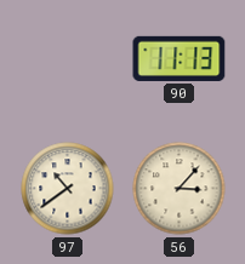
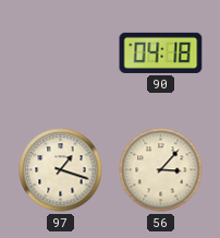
90: 11:13 -> 04:18 (161, 52)
97: 10:39 -> 1:18 (61, 170)
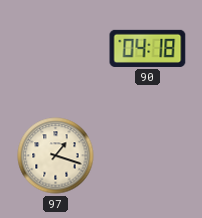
56: 3:07 -> none (161, 170)
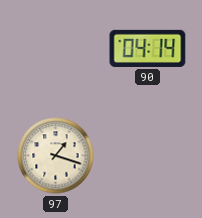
90: 04:18 -> 04:14 (148, 48)
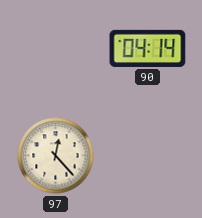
97: 1:18 -> 12:23 (56, 156)
